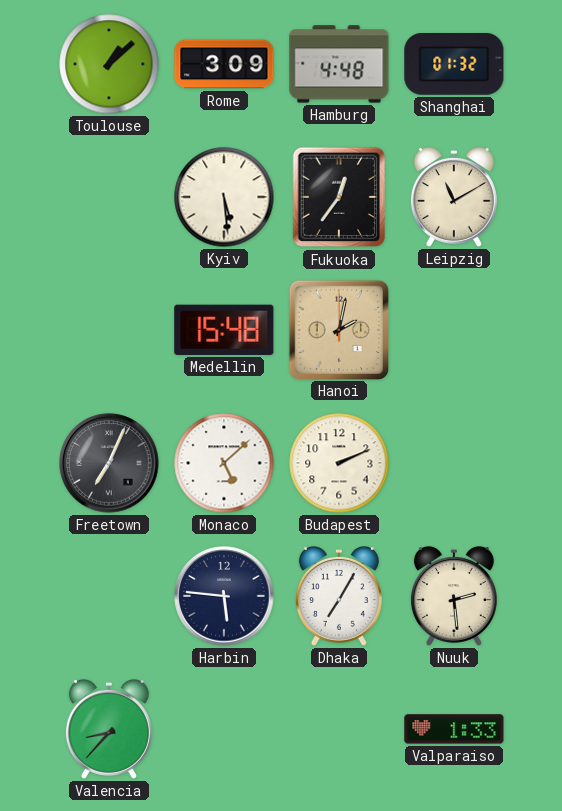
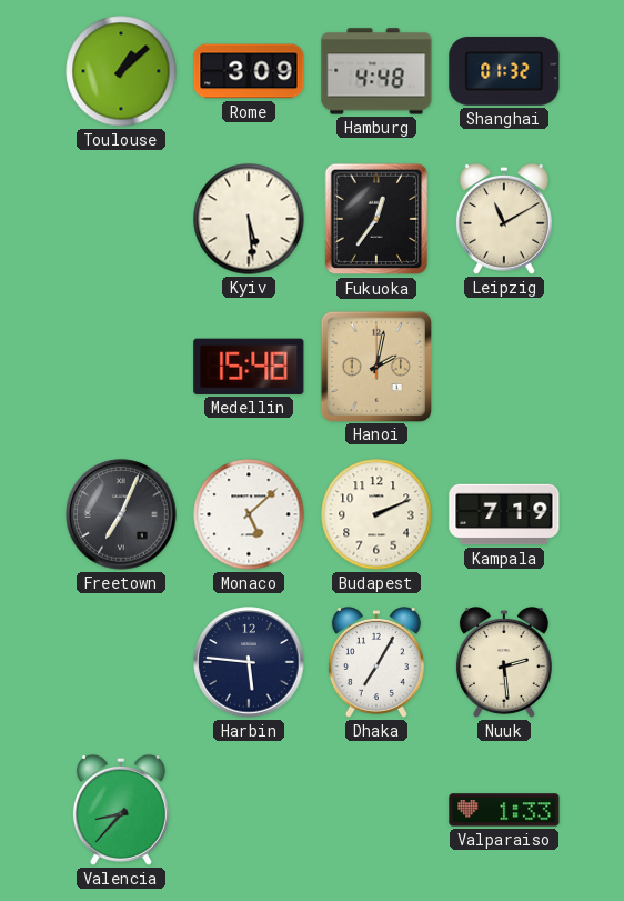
Kampala: none -> 7:19 (504, 514)
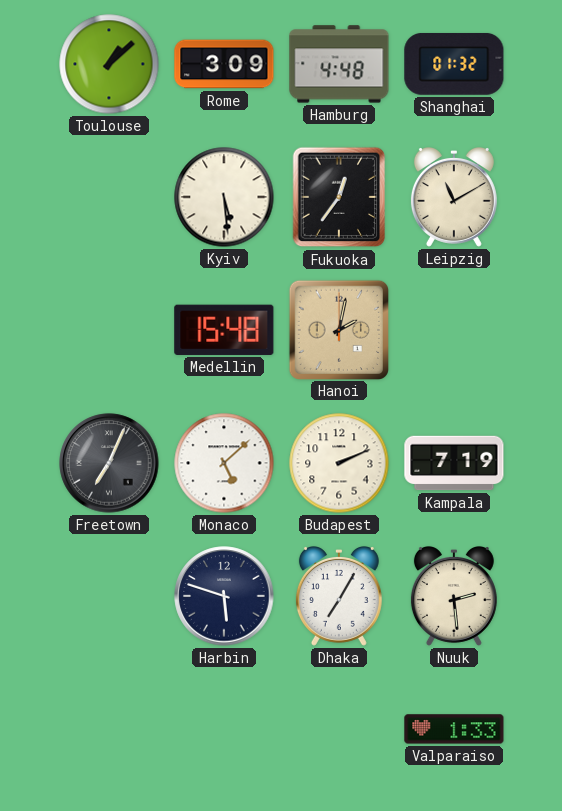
Harbin: 5:46 -> 5:48 (224, 596)
Valencia: 8:37 -> none (121, 811)
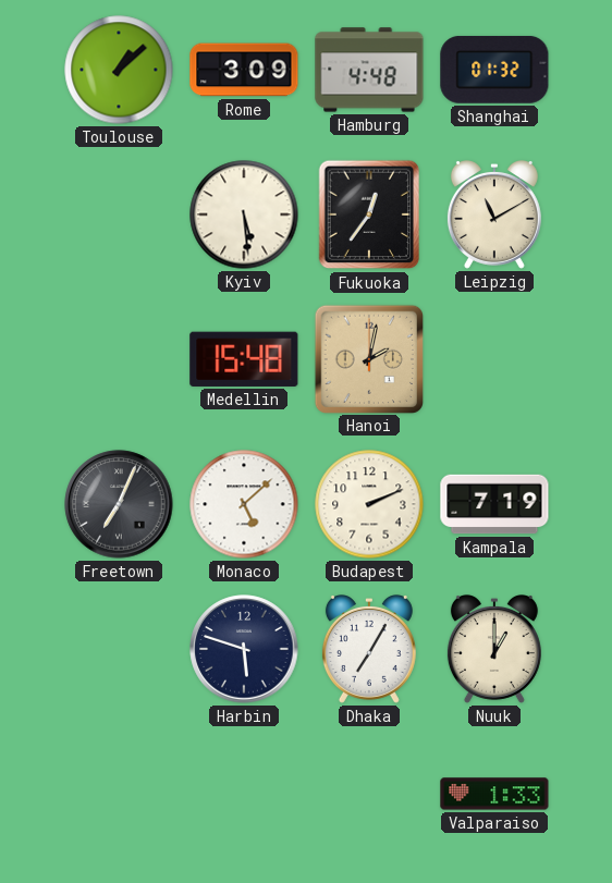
Nuuk: 2:29 -> 1:00 (494, 650)
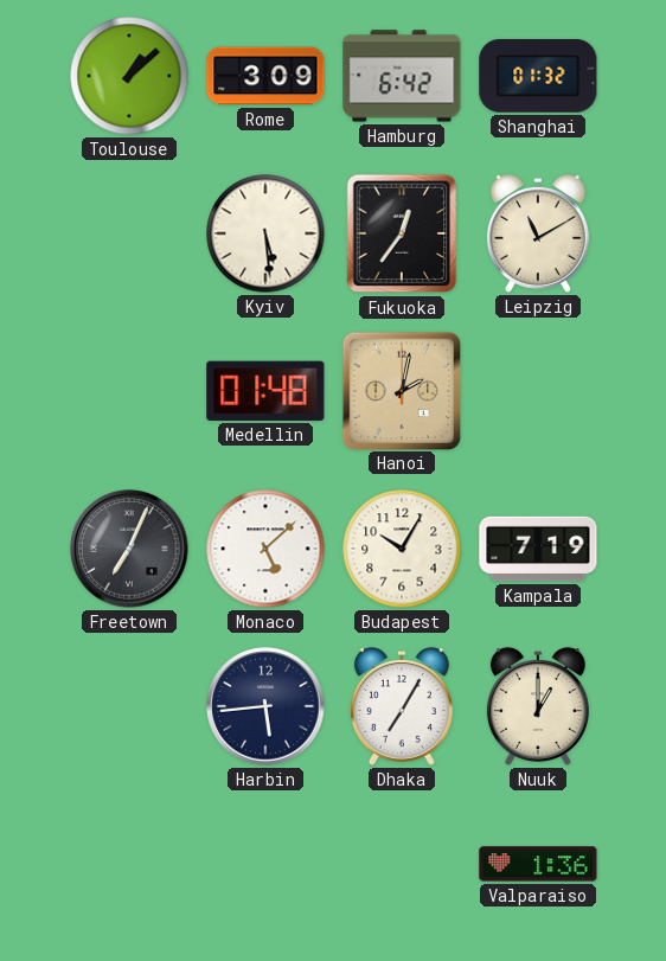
Hamburg: 4:48 -> 6:42 (402, 76)
Medellin: 15:48 -> 01:48 (265, 391)
Budapest: 2:11 -> 10:05 (402, 549)
Harbin: 5:48 -> 5:44 (265, 706)
Valparaiso: 1:33 -> 1:36 (538, 864)
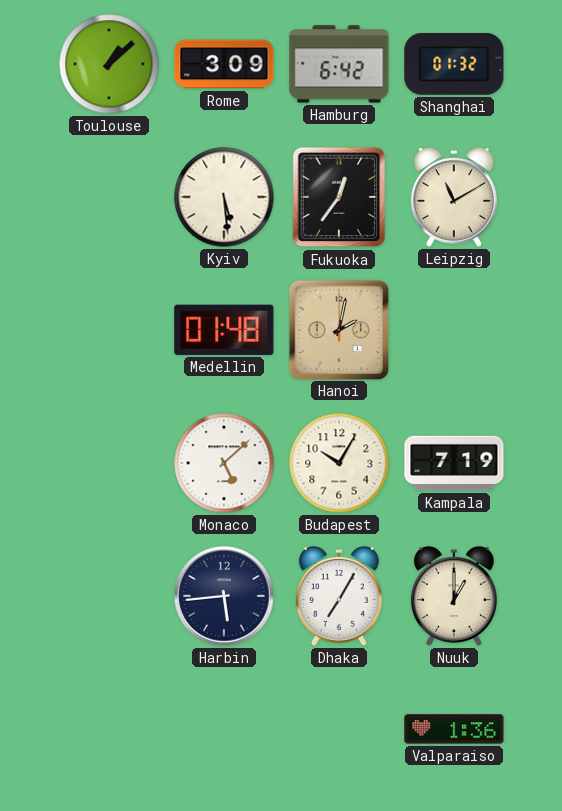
Freetown: 7:04 -> none (129, 549)
